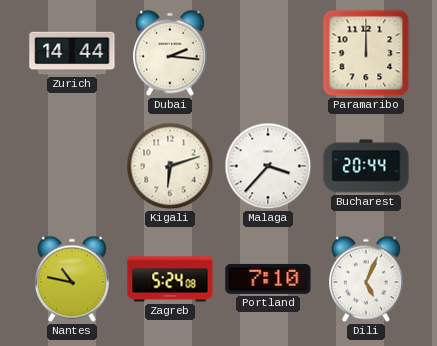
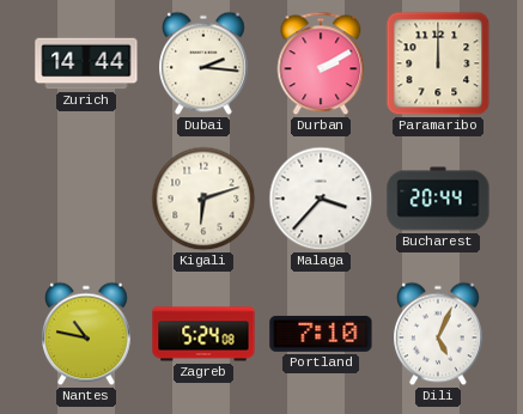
Durban: none -> 2:10 (321, 63)
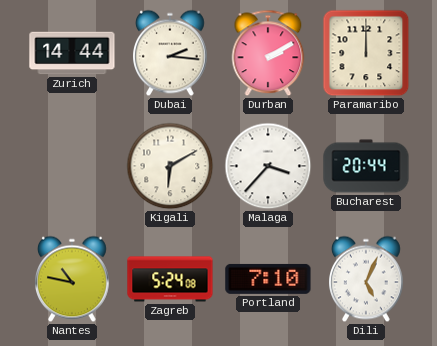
Kigali: 6:12 -> 6:10 (170, 166)
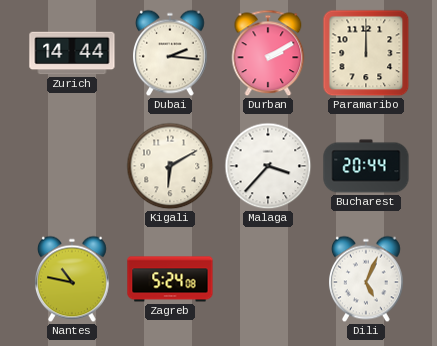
Portland: 7:10 -> none (268, 279)
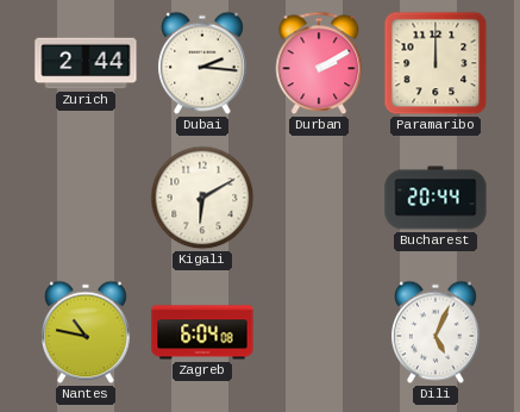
Zurich: 14:44 -> 2:44 (86, 63)
Malaga: 3:37 -> none (268, 166)
Zagreb: 5:24 -> 6:04 (202, 332)
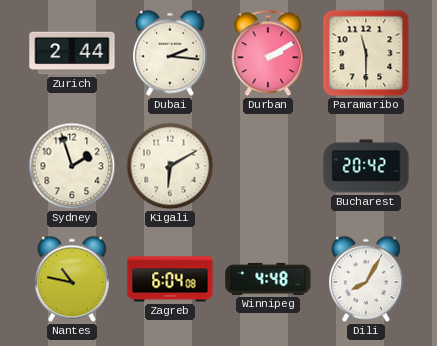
Paramaribo: 12:00 -> 11:30 (366, 53)
Sydney: none -> 1:57 (72, 166)
Bucharest: 20:44 -> 20:42 (366, 166)
Winnipeg: none -> 4:48 (268, 279)
Dili: 5:04 -> 8:05 (367, 279)
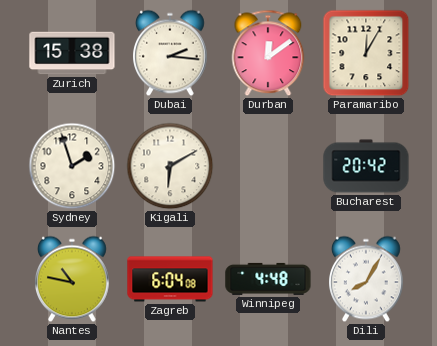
Zurich: 2:44 -> 15:38 (72, 53)
Durban: 2:10 -> 12:09 (268, 53)
Paramaribo: 11:30 -> 12:05 (366, 53)
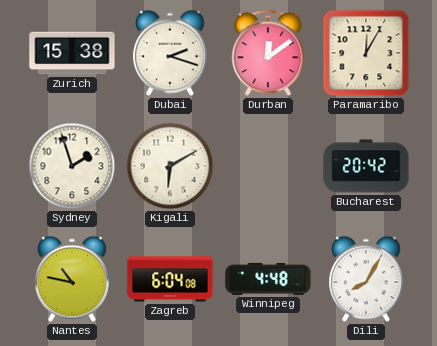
Dubai: 2:16 -> 2:18 (171, 53)
